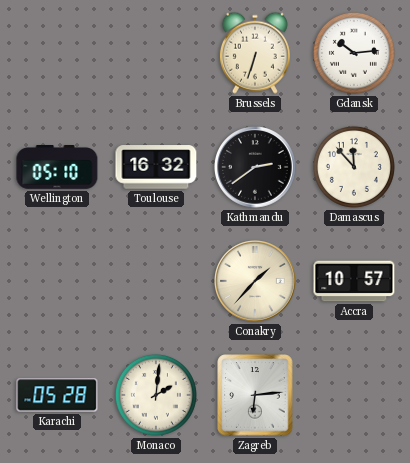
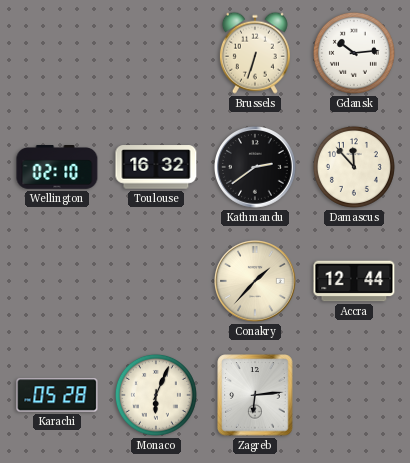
Wellington: 05:10 -> 02:10 (57, 168)
Accra: 10:57 -> 12:44 (354, 281)
Monaco: 2:01 -> 6:04 (156, 395)
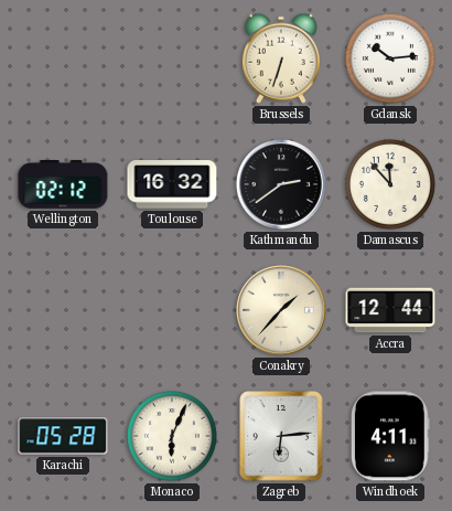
Wellington: 02:10 -> 02:12 (63, 185)
Windhoek: none -> 4:11 (391, 436)
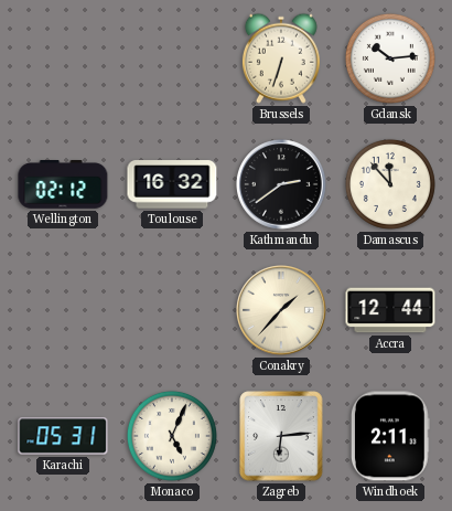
Karachi: 05:28 -> 05:31 (63, 436)
Monaco: 6:04 -> 5:04 (172, 436)
Windhoek: 4:11 -> 2:11 (391, 436)
